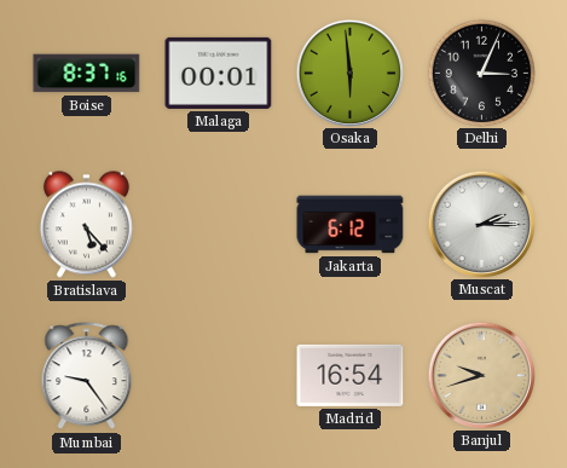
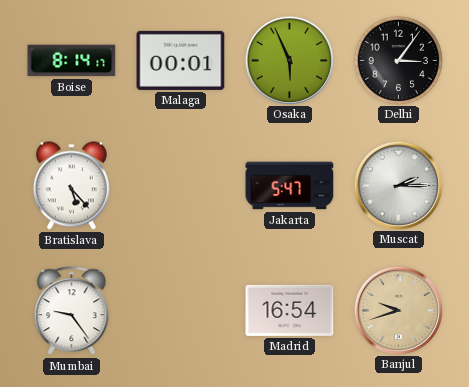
Boise: 8:37 -> 8:14 (72, 61)
Osaka: 5:59 -> 5:56 (289, 60)
Delhi: 3:04 -> 3:06 (398, 60)
Jakarta: 6:12 -> 5:47 (290, 186)
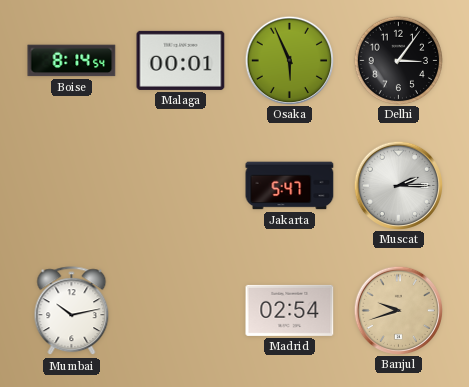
Boise: 8:14:17 -> 8:14:54 (72, 61)
Bratislava: 5:23 -> none (71, 186)
Mumbai: 9:24 -> 10:13 (72, 311)
Madrid: 16:54 -> 02:54 (290, 310)
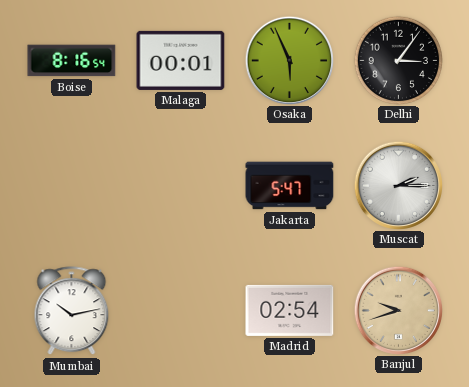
Boise: 8:14 -> 8:16 (72, 61)
